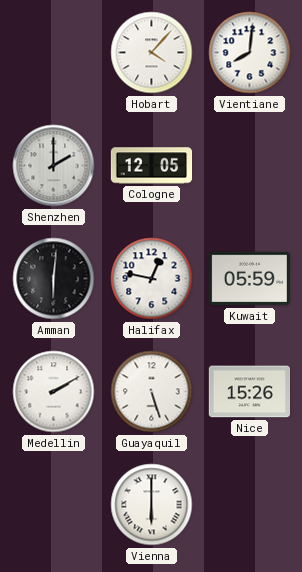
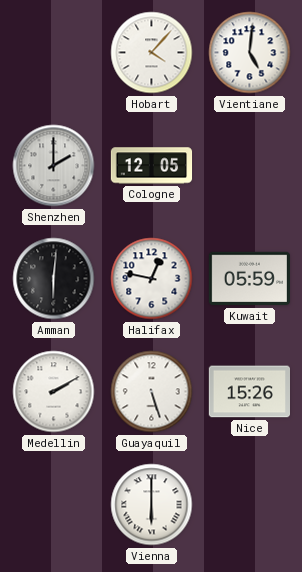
Vientiane: 8:01 -> 5:01 (250, 53)
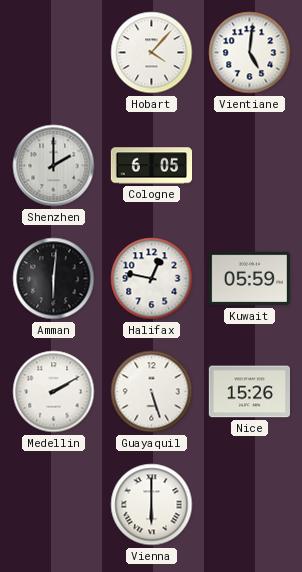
Cologne: 12:05 -> 6:05 (152, 166)
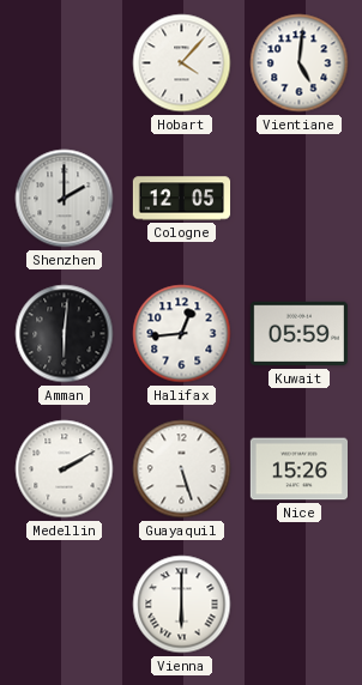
Cologne: 6:05 -> 12:05 (182, 199)
Halifax: 12:47 -> 12:44 (182, 334)
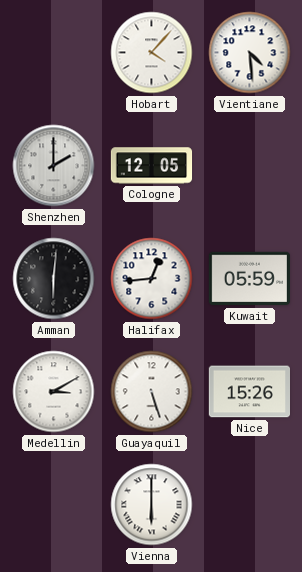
Vientiane: 5:01 -> 4:29 (250, 53)
Medellin: 2:10 -> 3:10 (54, 392)
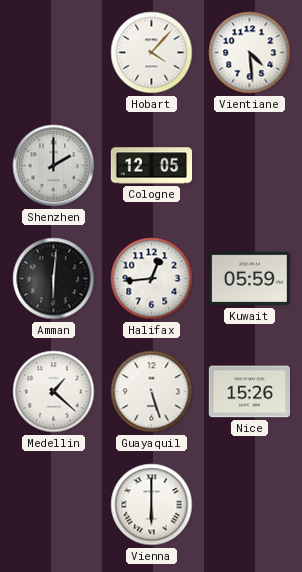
Medellin: 3:10 -> 1:22 (54, 392)
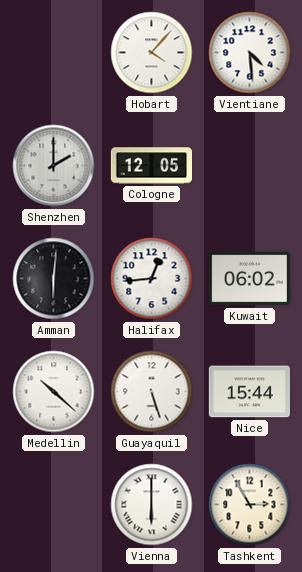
Kuwait: 05:59 -> 06:02 (249, 279)
Medellin: 1:22 -> 10:22 (54, 392)
Nice: 15:26 -> 15:44 (249, 392)
Tashkent: none -> 2:55 (250, 505)
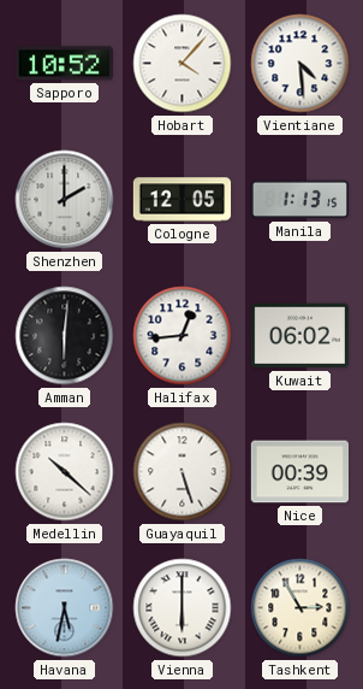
Sapporo: none -> 10:52 (64, 64)
Manila: none -> 1:13 (299, 200)
Nice: 15:44 -> 00:39 (299, 472)
Havana: none -> 5:32 (65, 608)
